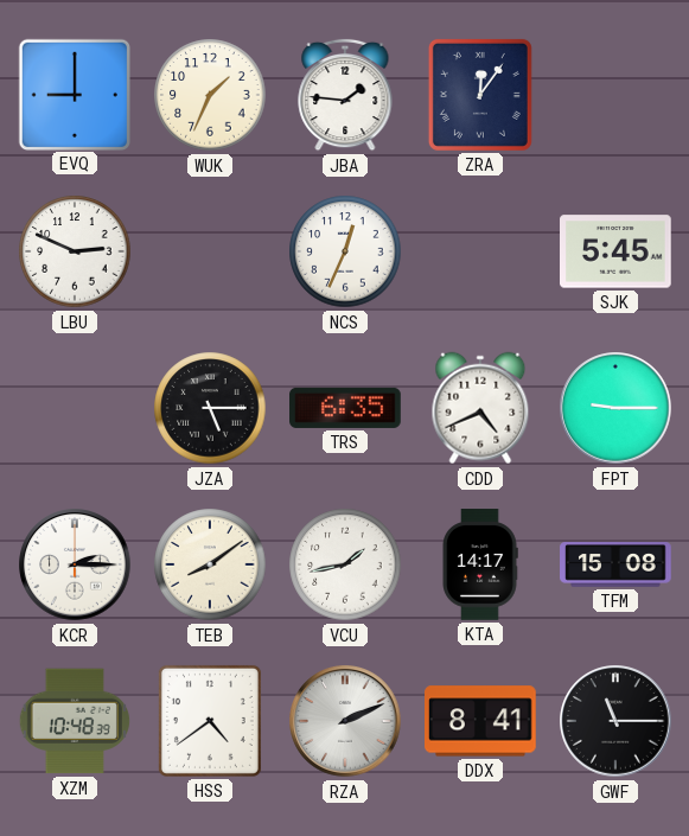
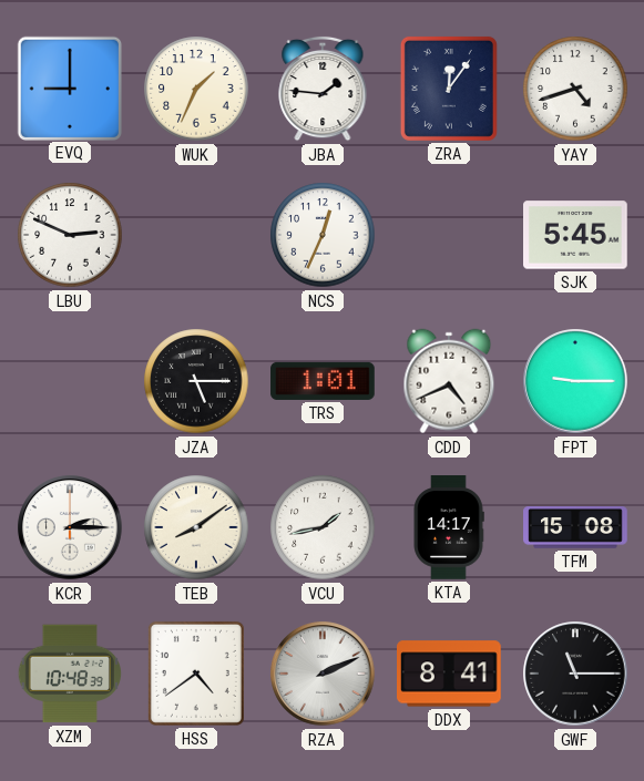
YAY: none -> 4:42 (575, 89)
TRS: 6:35 -> 1:01 (323, 381)
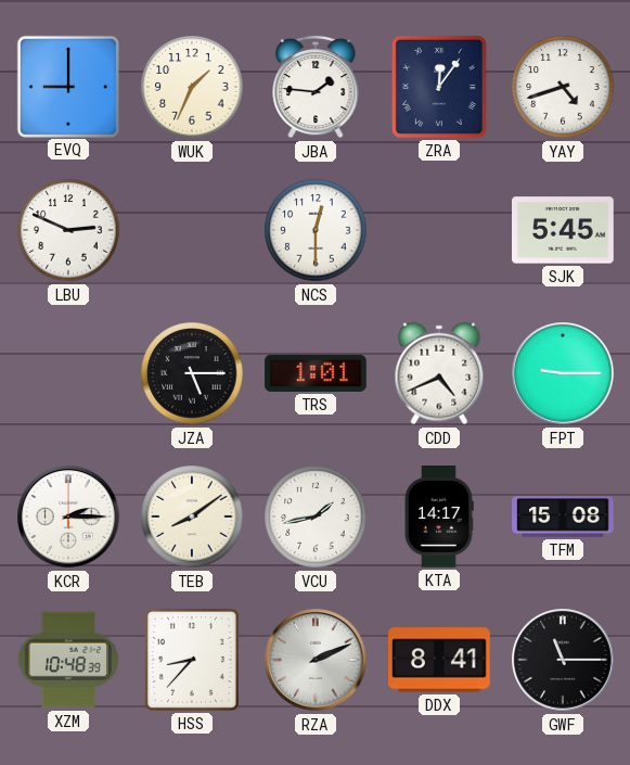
NCS: 12:34 -> 12:30 (316, 230)
HSS: 4:39 -> 8:37 (192, 660)
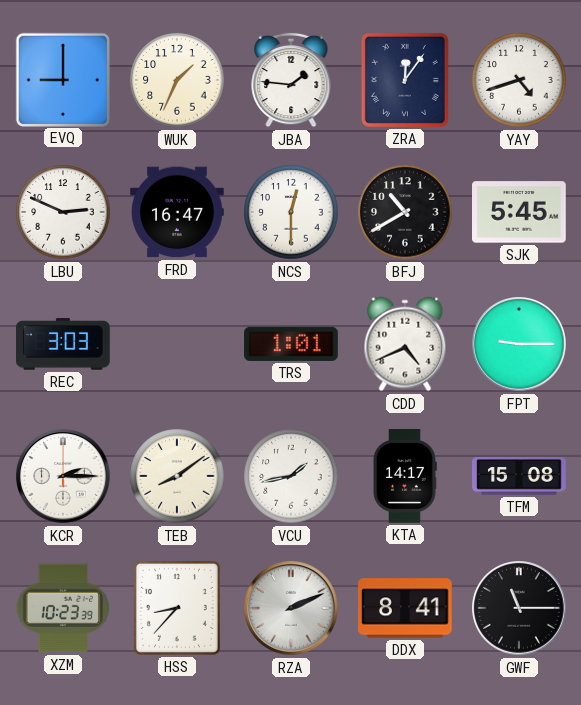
FRD: none -> 16:47 (177, 212)
BFJ: none -> 10:40 (405, 212)
REC: none -> 3:03 (64, 344)
JZA: 5:15 -> none (192, 373)
XZM: 10:48 -> 10:23 (63, 608)
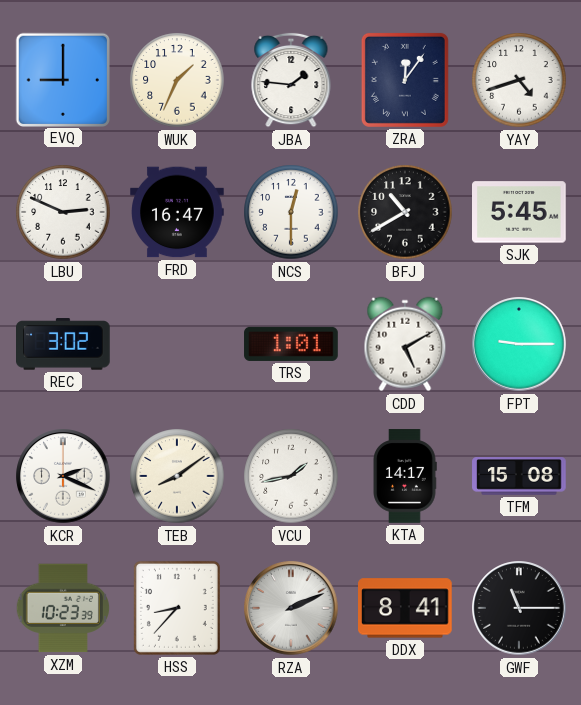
REC: 3:03 -> 3:02 (64, 344)
CDD: 4:41 -> 5:10 (405, 344)
KCR: 2:15 -> 2:19 (63, 476)
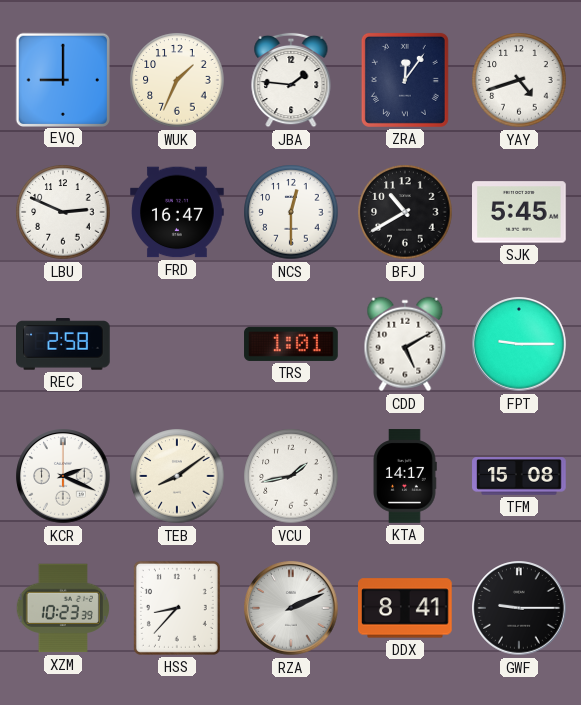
REC: 3:02 -> 2:58 (64, 344)
GWF: 11:15 -> 9:15 (519, 608)
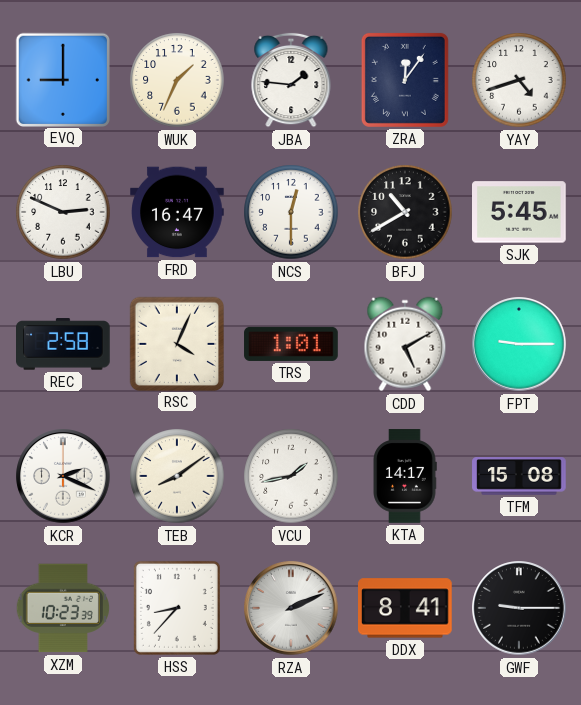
RSC: none -> 4:04 (176, 343)
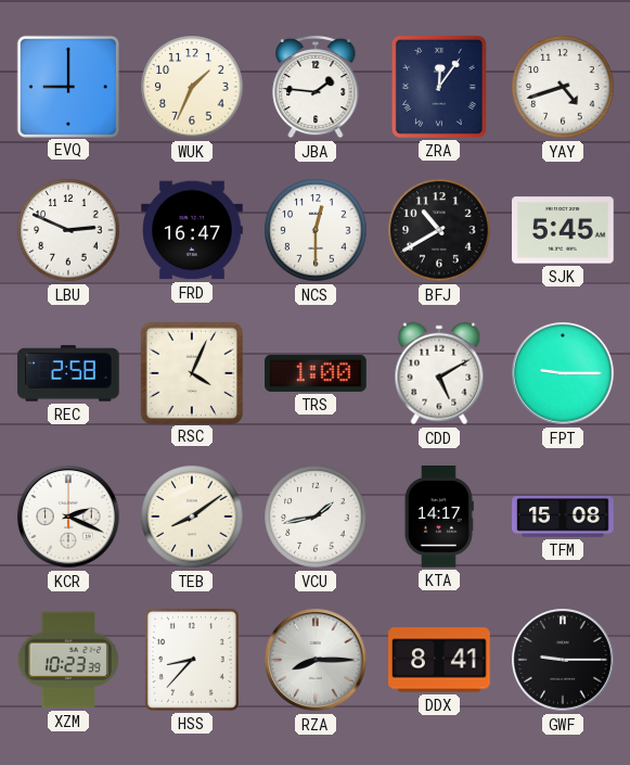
TRS: 1:01 -> 1:00 (316, 373)
RZA: 2:11 -> 8:15 (316, 660)
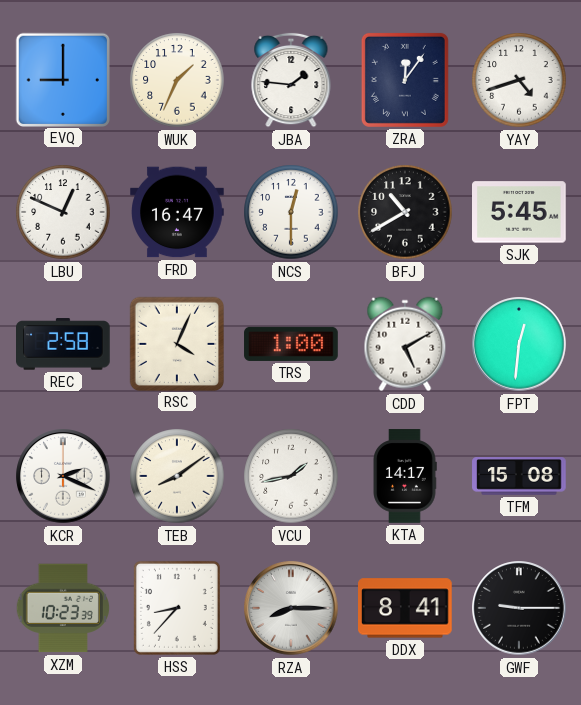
LBU: 2:49 -> 12:49 (63, 212)
FPT: 9:15 -> 12:31 (519, 344)
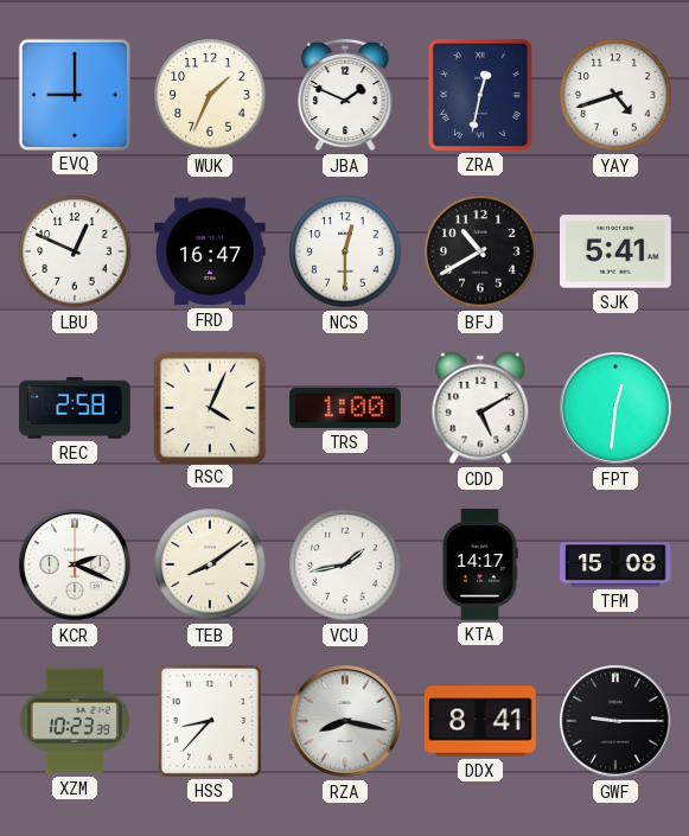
JBA: 1:46 -> 1:49 (345, 95)
ZRA: 12:06 -> 12:32 (480, 95)
SJK: 5:45 -> 5:41 (617, 251)
RZA: 8:15 -> 8:17 (345, 721)
